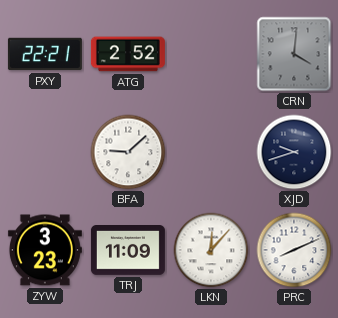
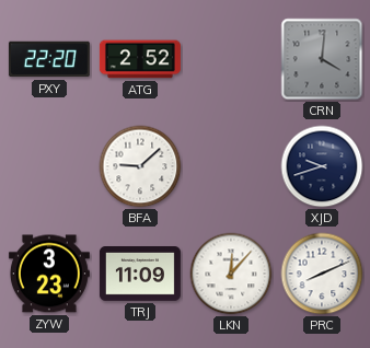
PXY: 22:21 -> 22:20 (49, 59)
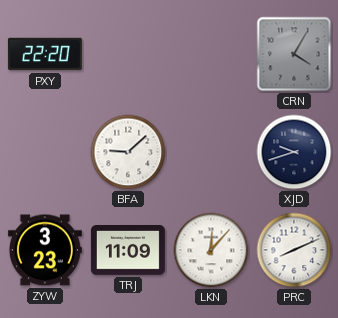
ATG: 2:52 -> none (140, 59)
CRN: 4:01 -> 4:05 (294, 54)
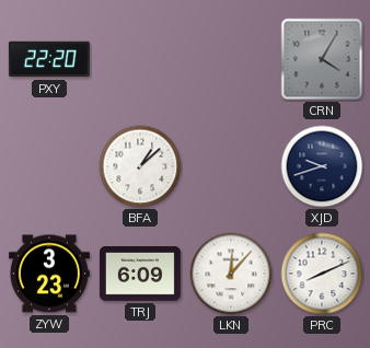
BFA: 9:08 -> 1:08 (140, 166)
TRJ: 11:09 -> 6:09 (140, 275)
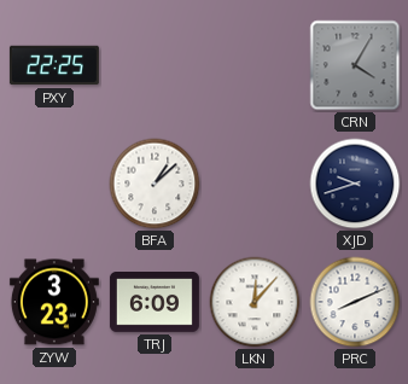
PXY: 22:20 -> 22:25 (54, 65)
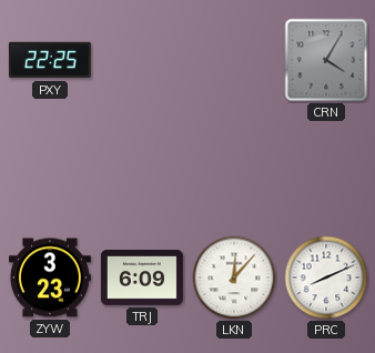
BFA: 1:08 -> none (155, 184)
XJD: 9:42 -> none (355, 184)
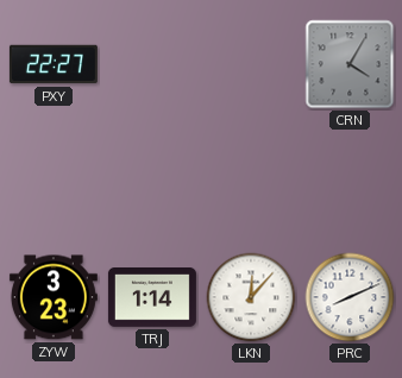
PXY: 22:25 -> 22:27 (54, 64)
TRJ: 6:09 -> 1:14 (152, 298)
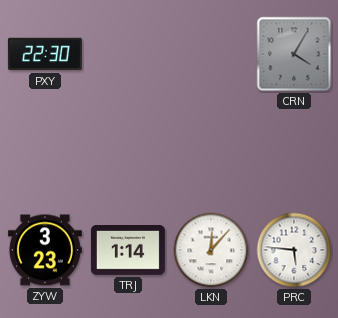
PXY: 22:27 -> 22:30 (45, 54)
PRC: 8:11 -> 5:46 (294, 250)
